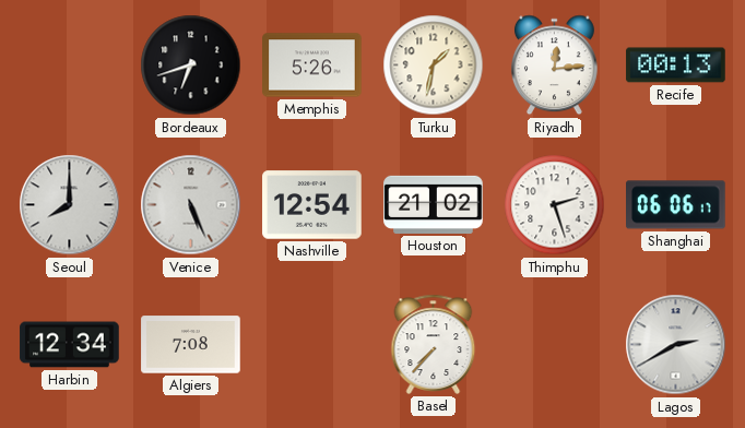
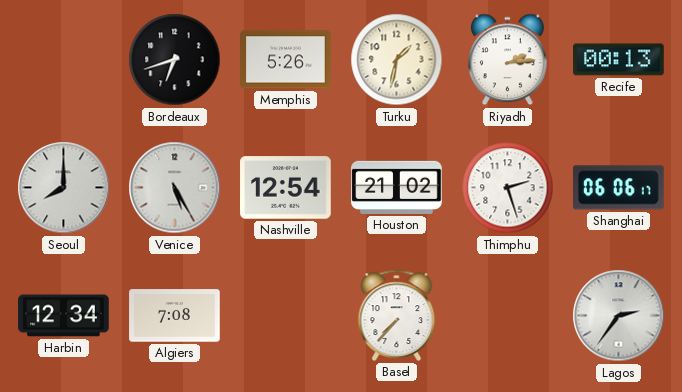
Riyadh: 12:14 -> 2:14 (507, 60)
Venice: 5:26 -> 5:25 (175, 188)
Lagos: 2:40 -> 2:36 (619, 316)
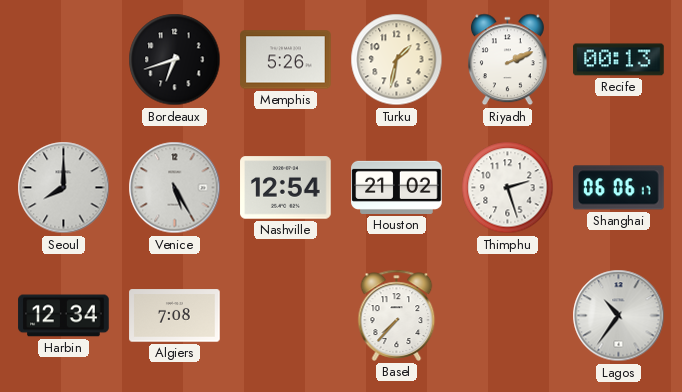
Riyadh: 2:14 -> 2:11 (507, 60)
Lagos: 2:36 -> 10:36 (619, 316)
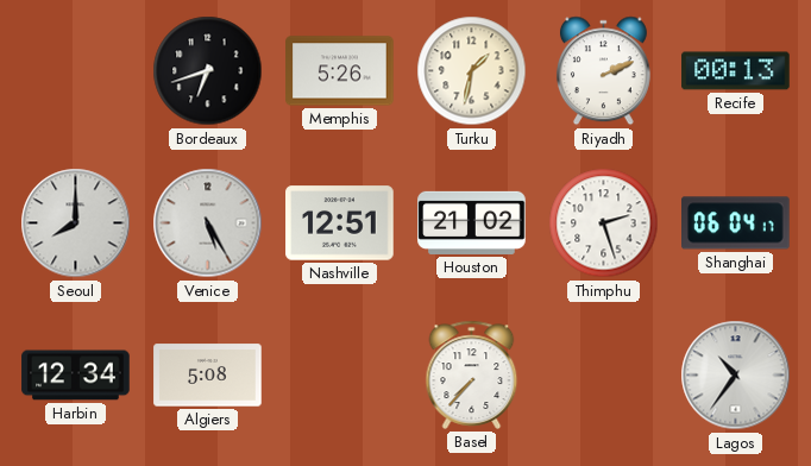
Nashville: 12:54 -> 12:51 (340, 223)
Shanghai: 06:06 -> 06:04 (736, 223)
Algiers: 7:08 -> 5:08 (208, 376)
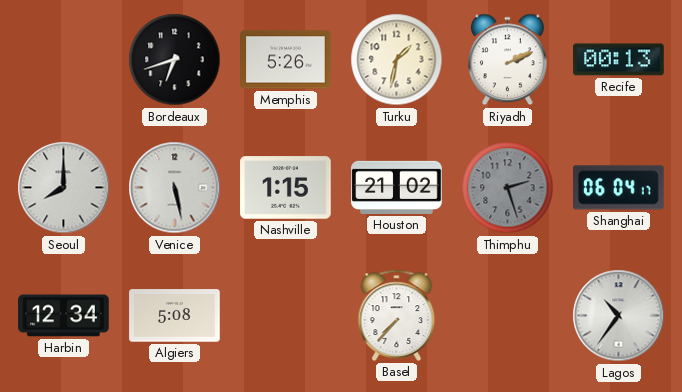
Venice: 5:25 -> 5:28 (175, 188)
Nashville: 12:51 -> 1:15 (286, 188)
Thimphu dial: white -> grey (508, 188)
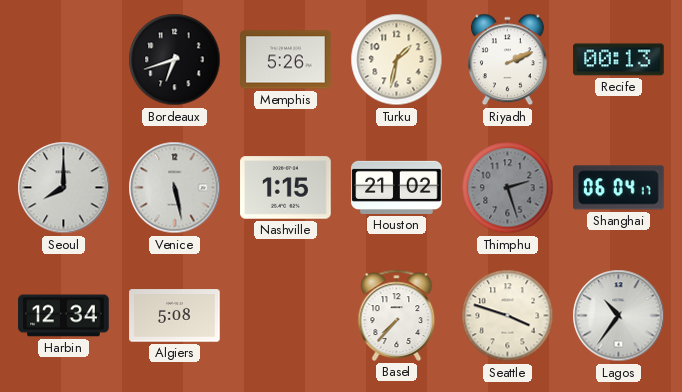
Seattle: none -> 3:48 (508, 316)
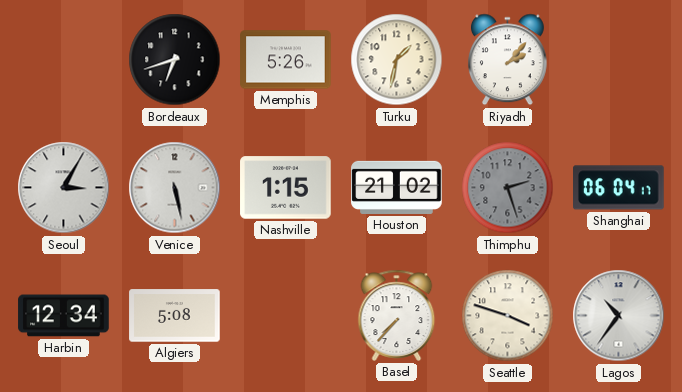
Riyadh: 2:11 -> 2:07 (507, 60)
Recife: 00:13 -> none (619, 60)
Seoul: 8:00 -> 3:05 (64, 188)
